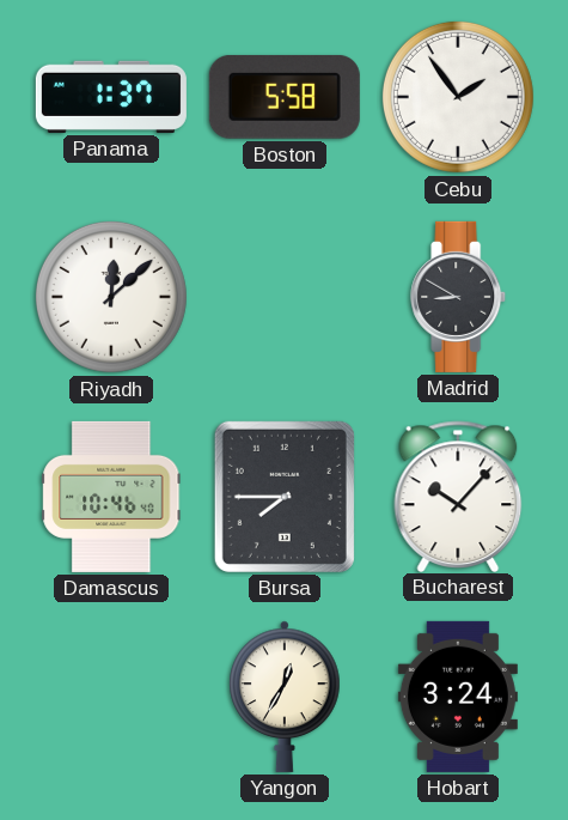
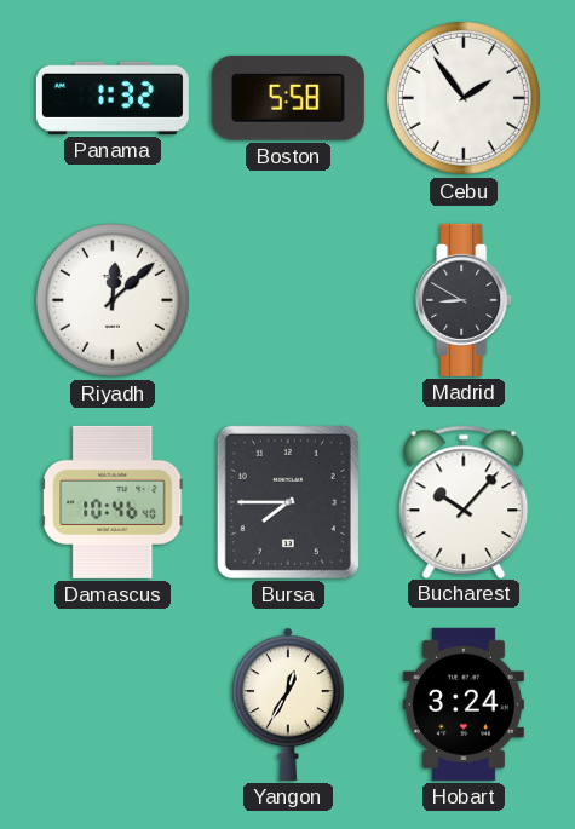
Panama: 1:37 -> 1:32 (113, 98)
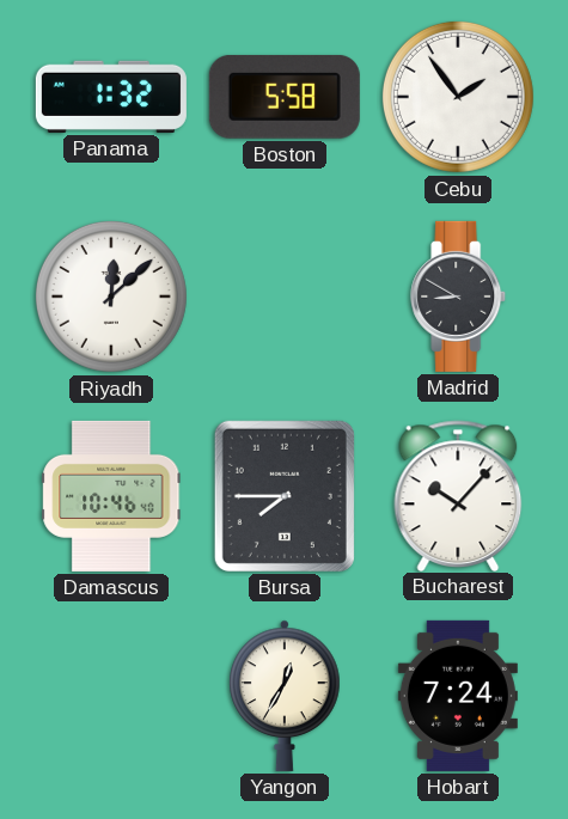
Hobart: 3:24 -> 7:24 (458, 696)
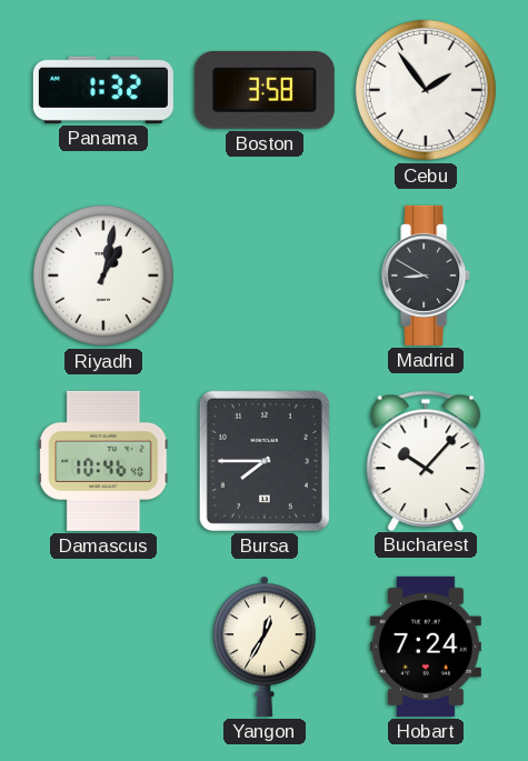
Boston: 5:58 -> 3:58 (265, 90)
Riyadh: 12:08 -> 1:02 (103, 276)
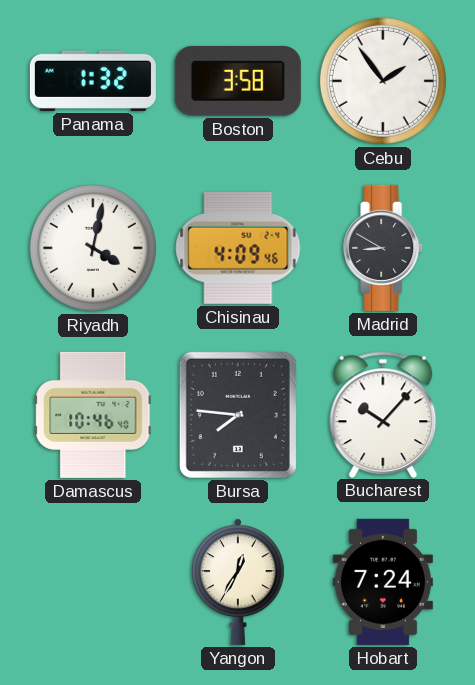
Riyadh: 1:02 -> 4:02 (93, 248)
Chisinau: none -> 4:09 (238, 248)
Bursa: 7:45 -> 7:46 (238, 415)
